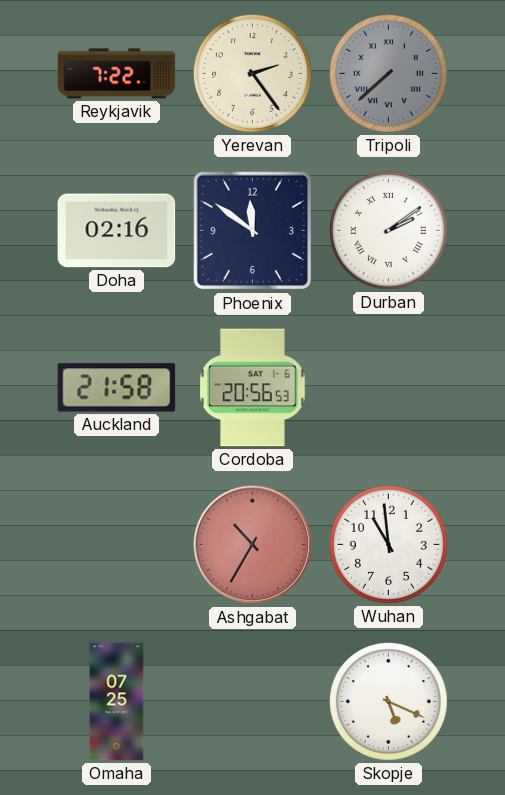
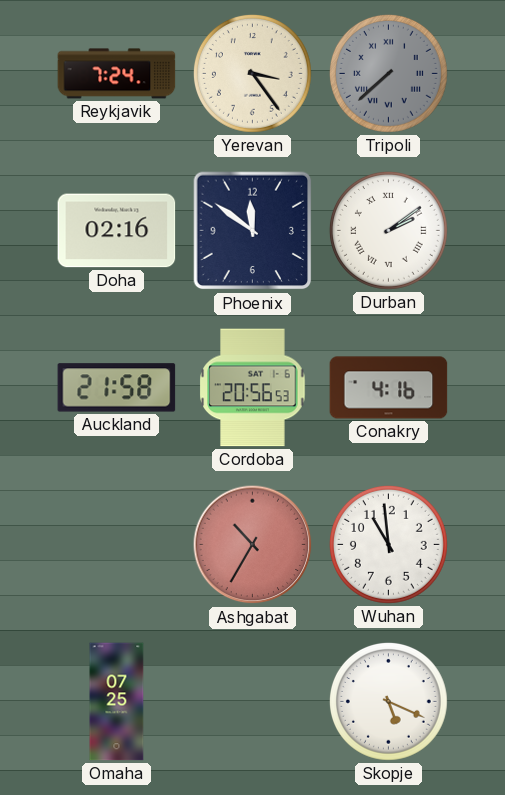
Reykjavik: 7:22 -> 7:24 (117, 74)
Yerevan: 2:24 -> 3:24 (252, 73)
Conakry: none -> 4:16 (389, 388)
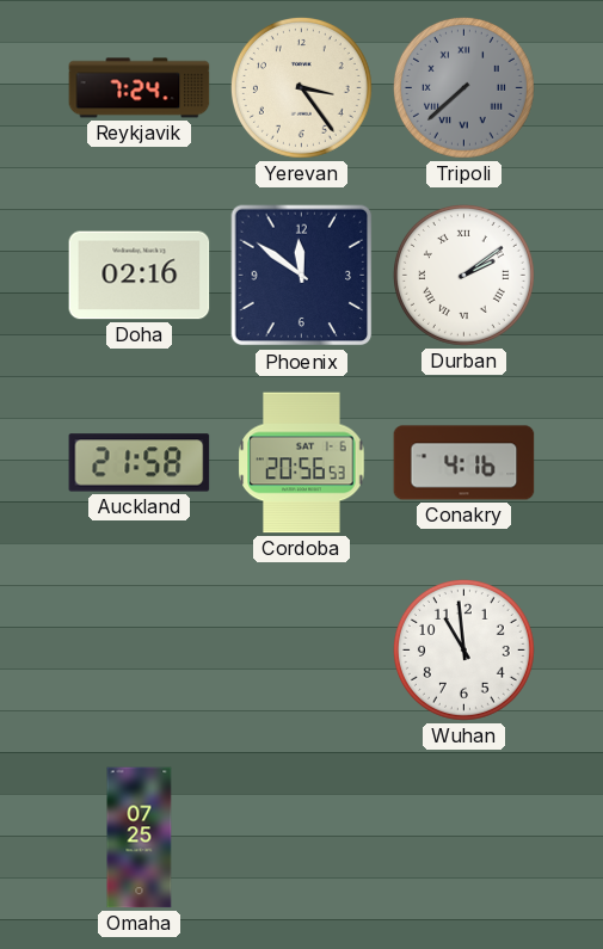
Ashgabat: 10:35 -> none (253, 545)
Skopje: 5:19 -> none (388, 701)
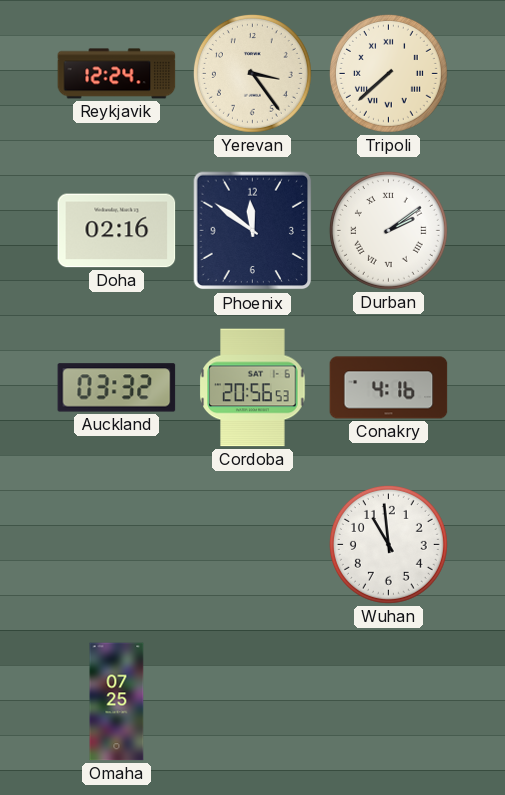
Reykjavik: 7:24 -> 12:24 (117, 74)
Tripoli dial: grey -> cream (388, 73)
Auckland: 21:58 -> 03:32 (117, 388)
